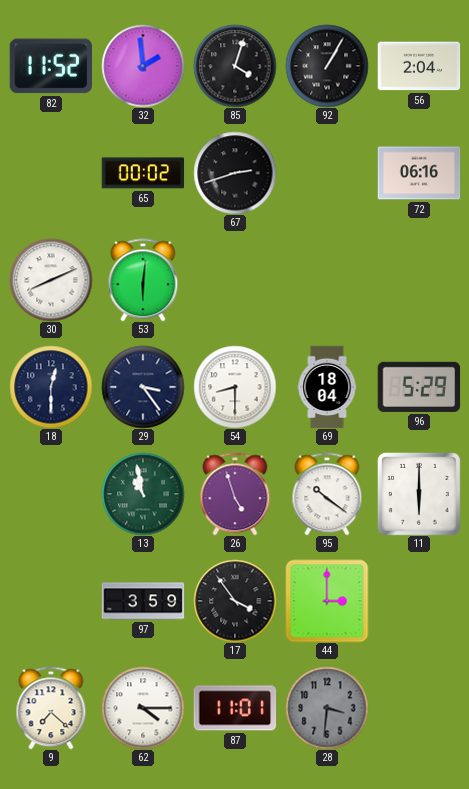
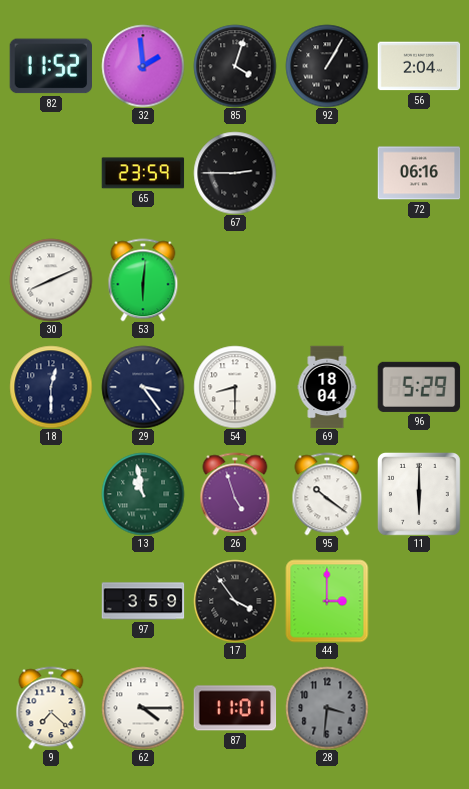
65: 00:02 -> 23:59 (143, 173)
67: 2:42 -> 2:45 (235, 173)
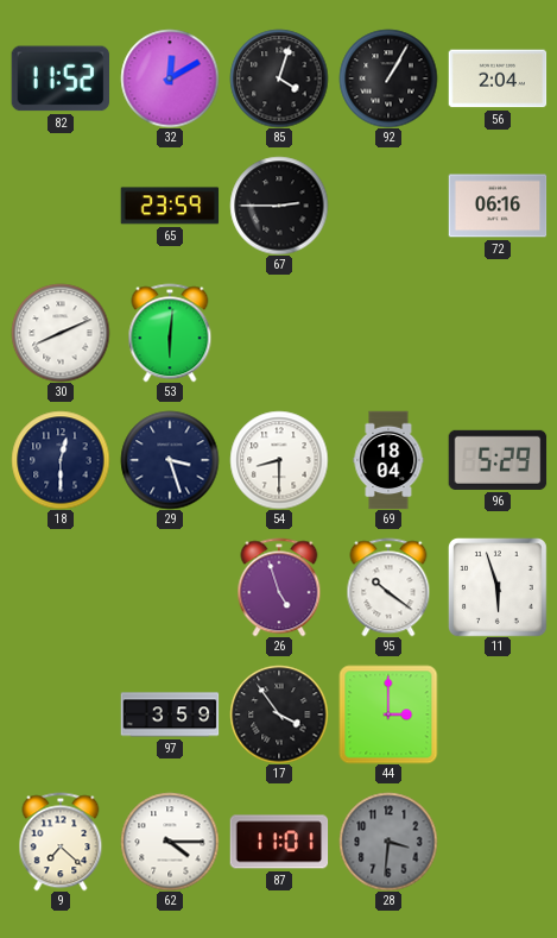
32: 1:59 -> 12:10 (170, 78)
29: 3:24 -> 3:27 (170, 460)
13: 10:58 -> none (143, 494)
11: 6:00 -> 5:57 (498, 587)
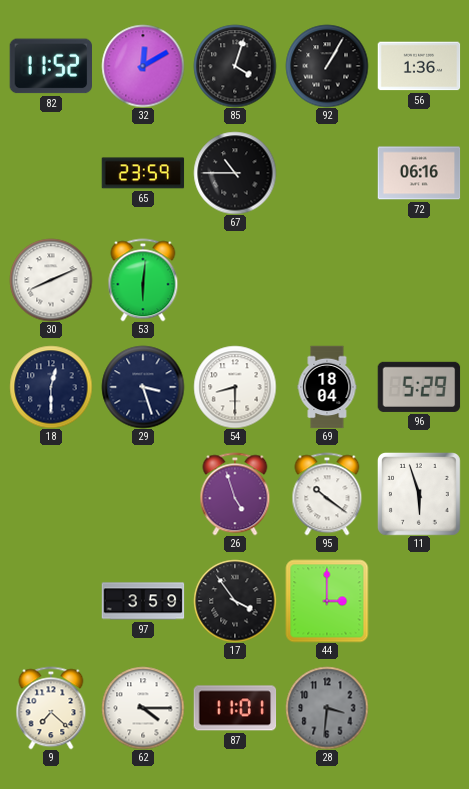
56: 2:04 -> 1:36 (419, 66)
67: 2:45 -> 10:45 (235, 173)
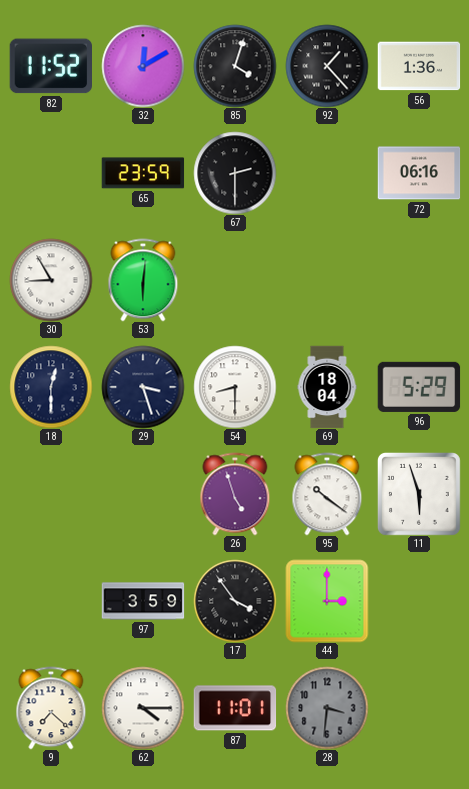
92: 1:05 -> 1:23 (327, 66)
67: 10:45 -> 2:30 (235, 173)
30: 8:11 -> 8:55 (51, 280)
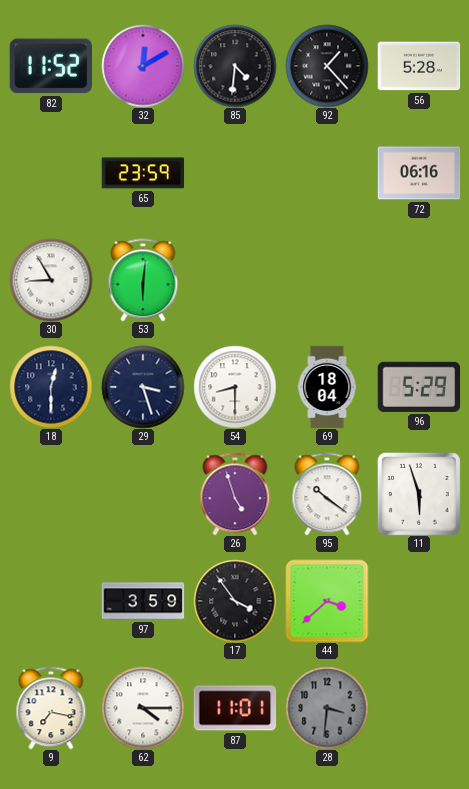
85: 4:03 -> 4:31 (235, 66)
56: 1:36 -> 5:28 (419, 66)
67: 2:30 -> none (235, 173)
44: 3:00 -> 3:38 (327, 601)
9: 7:22 -> 7:17 (51, 708)
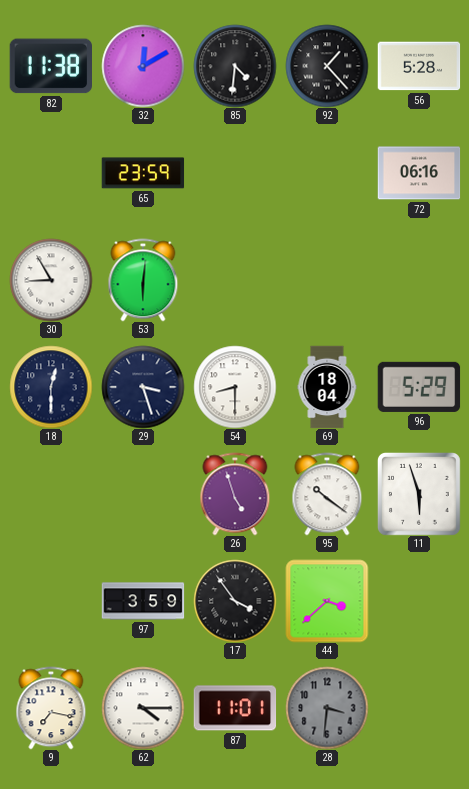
82: 11:52 -> 11:38 (50, 66)
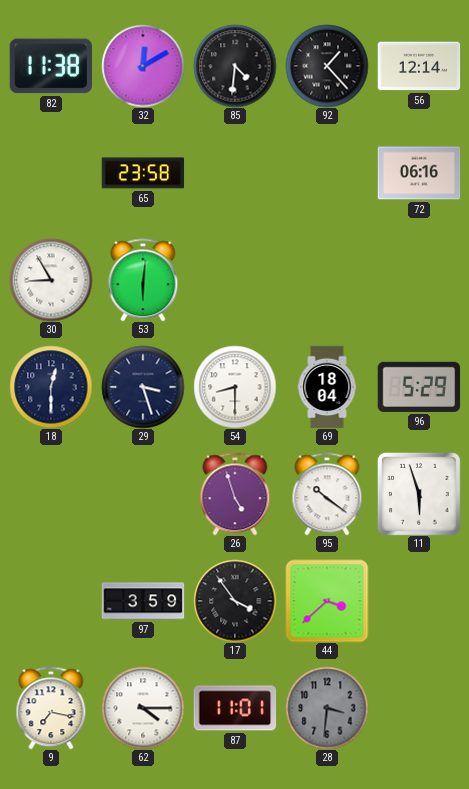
56: 5:28 -> 12:14 (419, 66)
65: 23:59 -> 23:58 (143, 173)
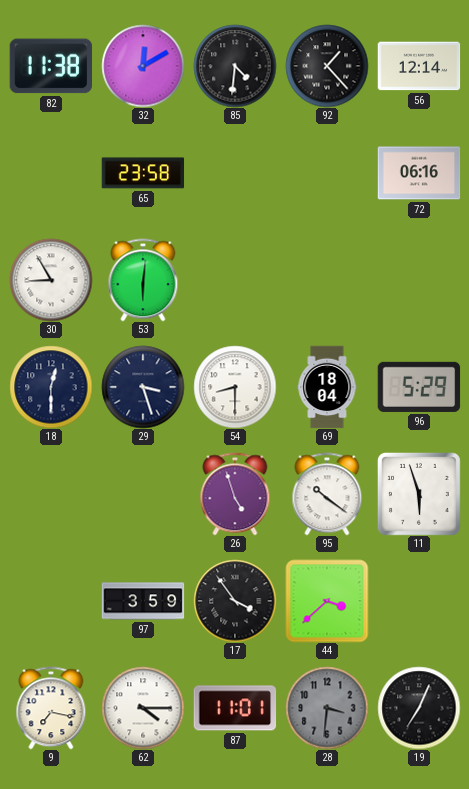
19: none -> 7:04 (419, 708)
